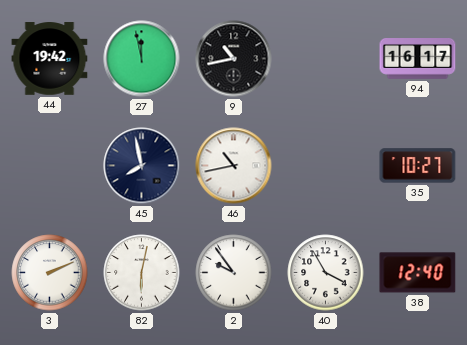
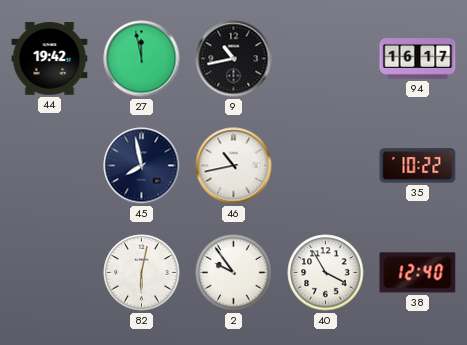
35: 10:27 -> 10:22 (418, 166)
3: 2:11 -> none (50, 273)
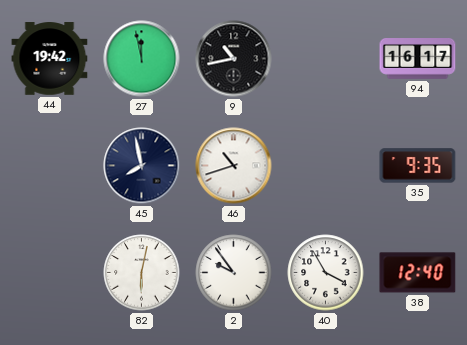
46: 10:43 -> 10:42 (234, 166)
35: 10:22 -> 9:35 (418, 166)
